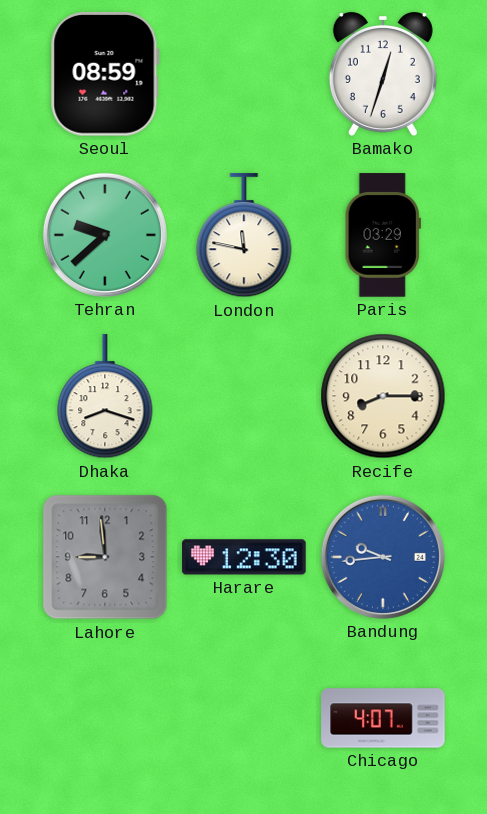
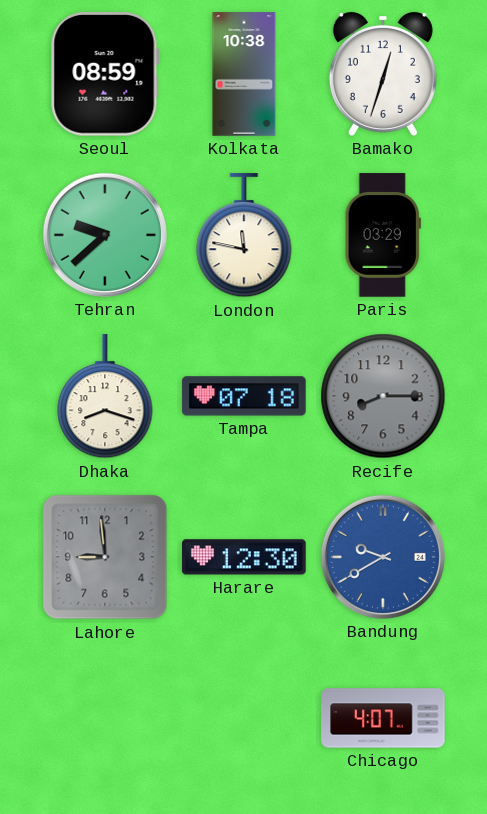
Kolkata: none -> 10:38 (244, 74)
Tampa: none -> 07:18 (244, 396)
Recife dial: cream -> grey (383, 396)
Bandung: 9:44 -> 9:40 (383, 557)
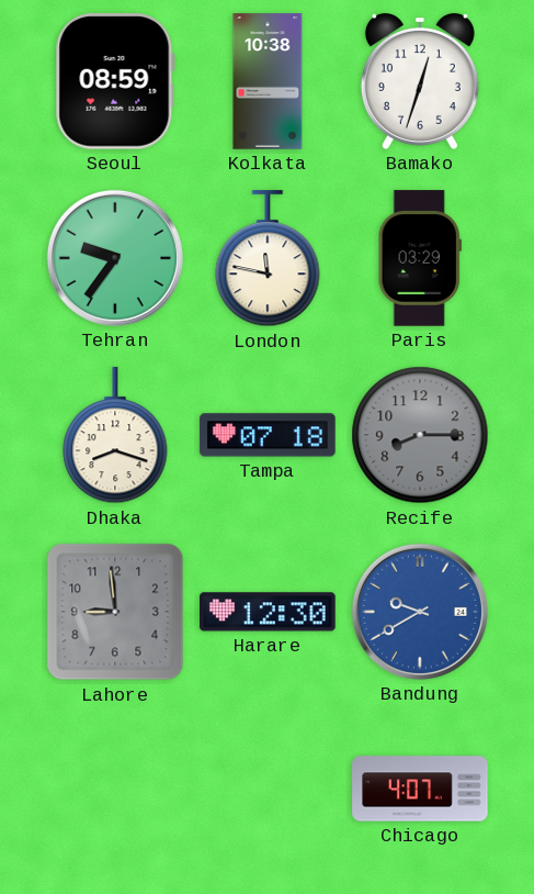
Tehran: 9:38 -> 9:36 (115, 258)
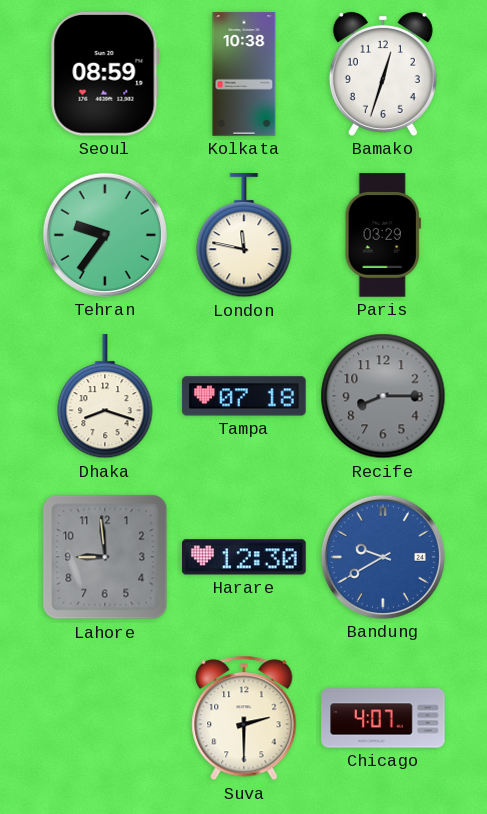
Suva: none -> 2:30 (244, 718)
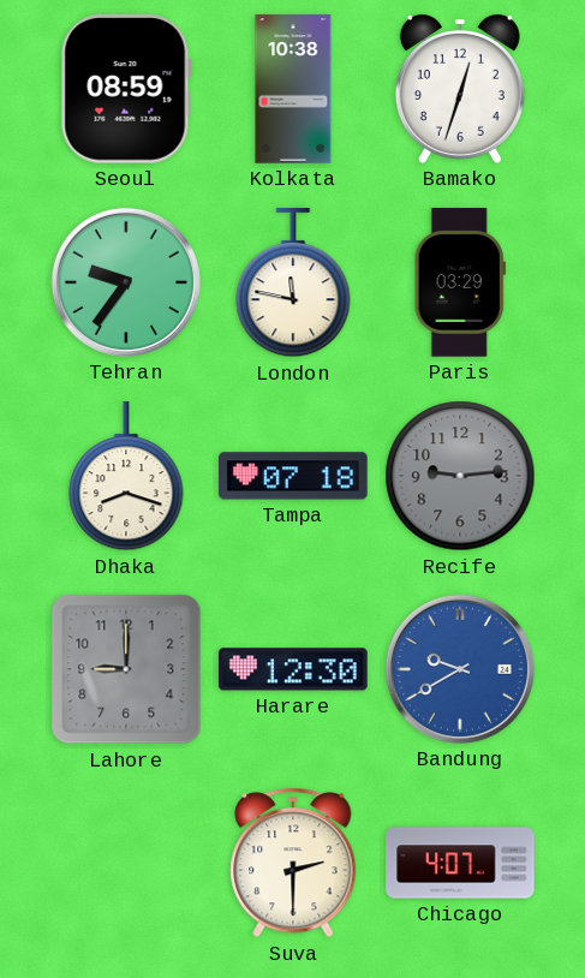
Recife: 8:15 -> 9:14 (460, 476)
Lahore: 8:59 -> 9:00 (126, 669)
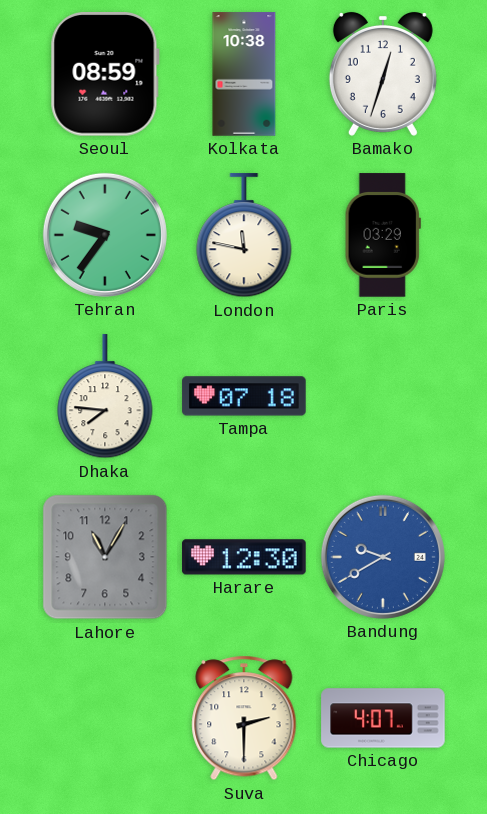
Dhaka: 8:18 -> 7:46 (105, 397)
Recife: 9:14 -> none (460, 476)
Lahore: 9:00 -> 11:05 (105, 557)
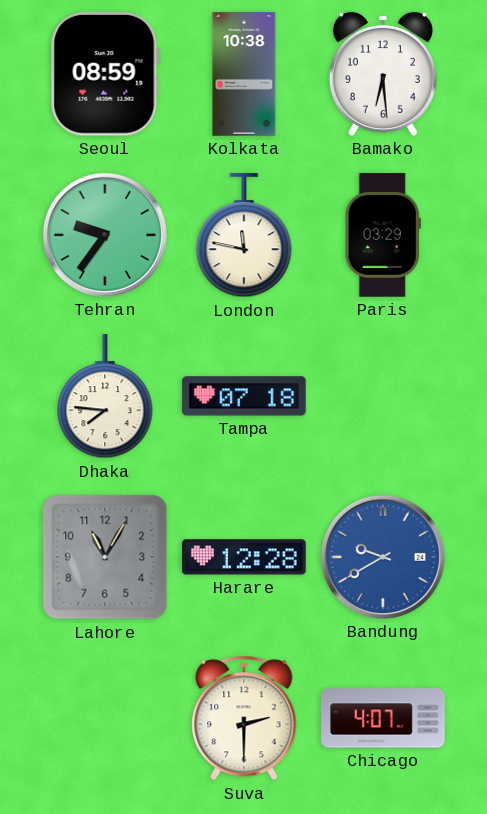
Bamako: 12:33 -> 6:29 (383, 74)
Harare: 12:30 -> 12:28 (244, 557)
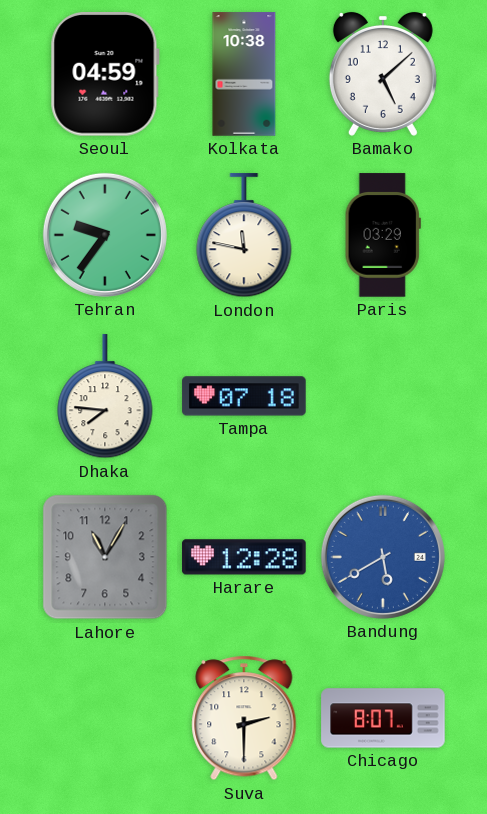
Seoul: 08:59 -> 04:59 (105, 75)
Bamako: 6:29 -> 5:08 (383, 74)
Bandung: 9:40 -> 5:40 (383, 557)
Chicago: 4:07 -> 8:07 (383, 718)
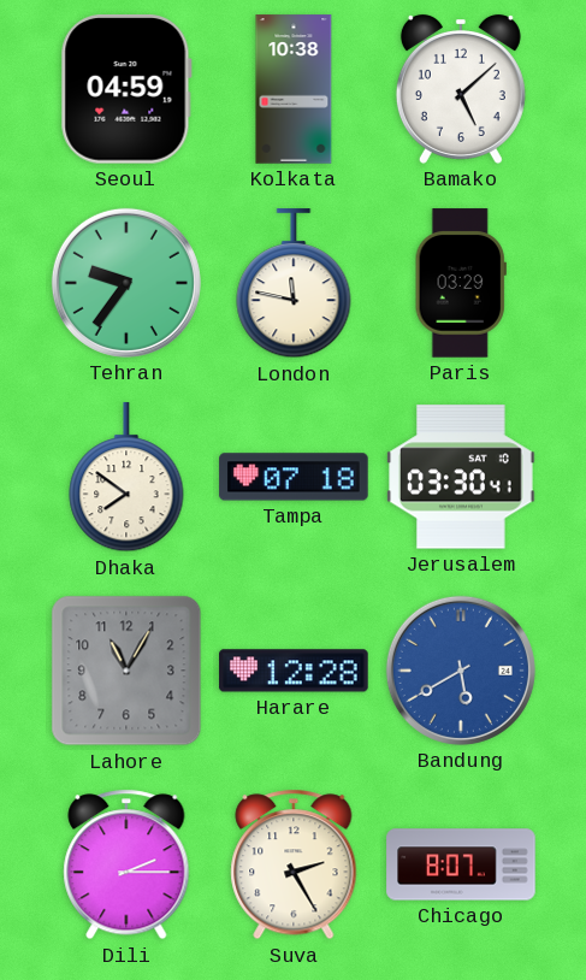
Dhaka: 7:46 -> 7:51 (126, 478)
Jerusalem: none -> 03:30 (461, 477)
Dili: none -> 2:15 (126, 864)
Suva: 2:30 -> 2:25 (294, 864)
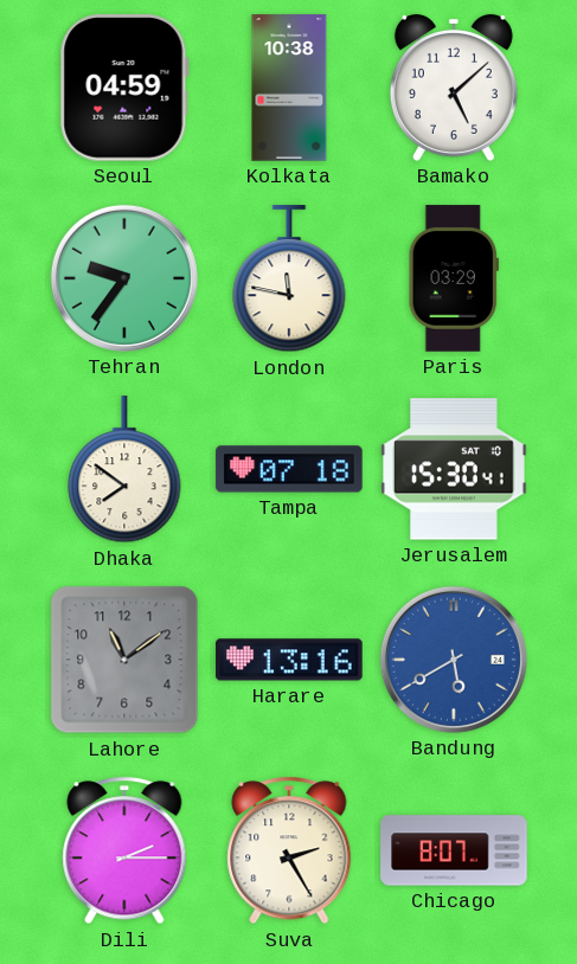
Jerusalem: 03:30 -> 15:30 (454, 469)
Lahore: 11:05 -> 11:09 (124, 660)
Harare: 12:28 -> 13:16 (289, 660)
